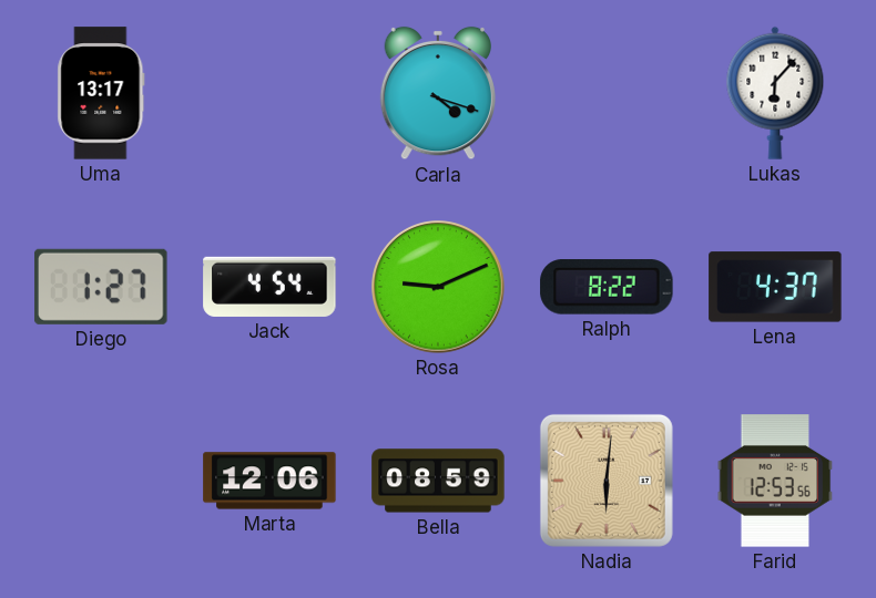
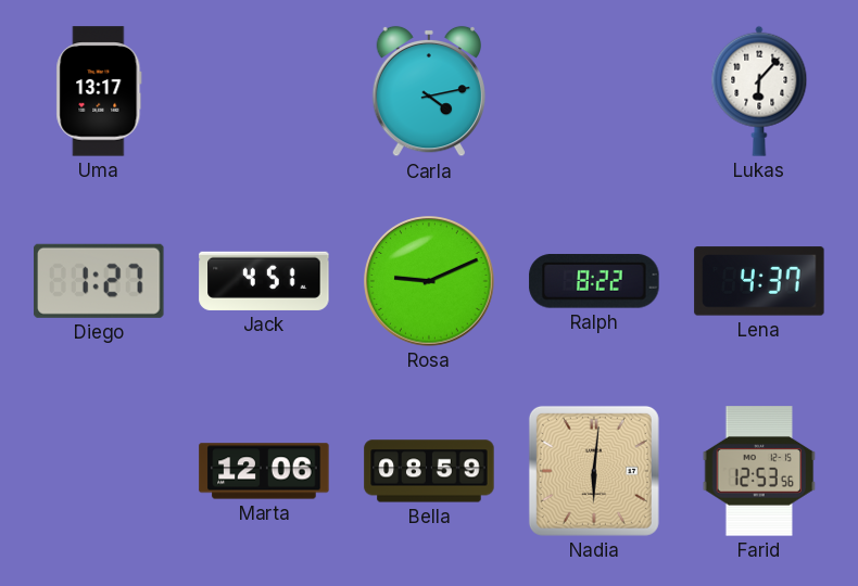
Carla: 4:18 -> 4:13 (428, 91)
Jack: 4:54 -> 4:51 (264, 281)
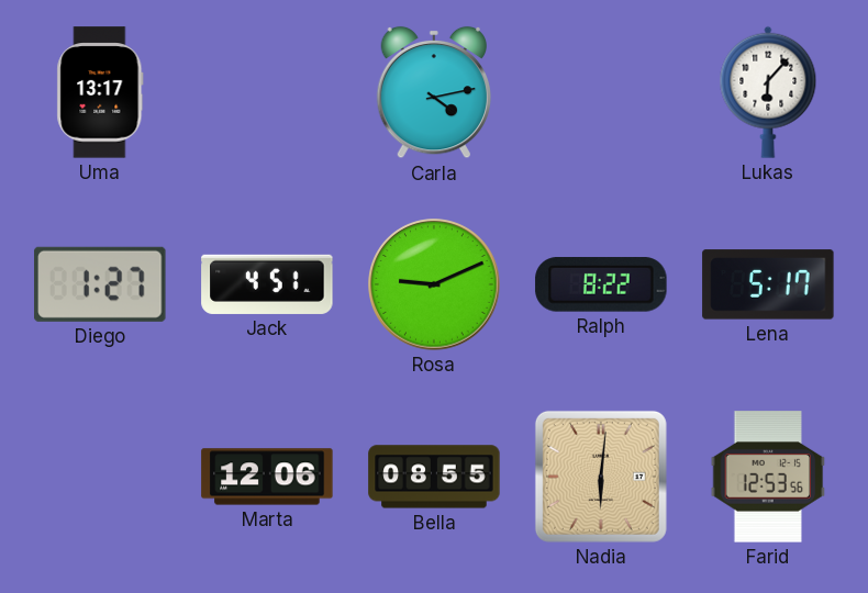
Lena: 4:37 -> 5:17 (768, 284)
Bella: 08:59 -> 08:55 (434, 477)
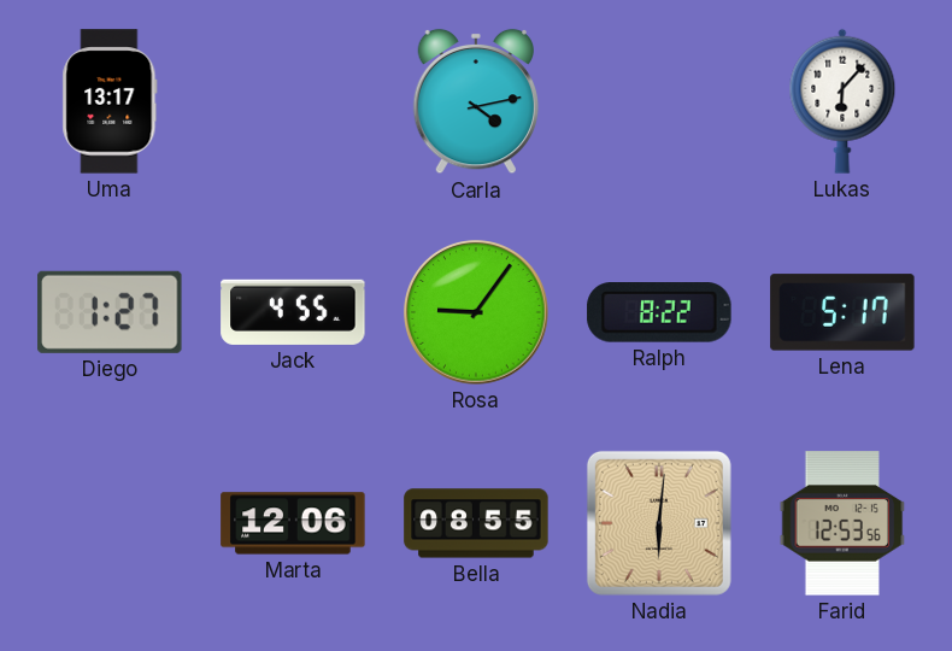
Jack: 4:51 -> 4:55 (293, 312)
Rosa: 9:11 -> 9:06 (476, 312)
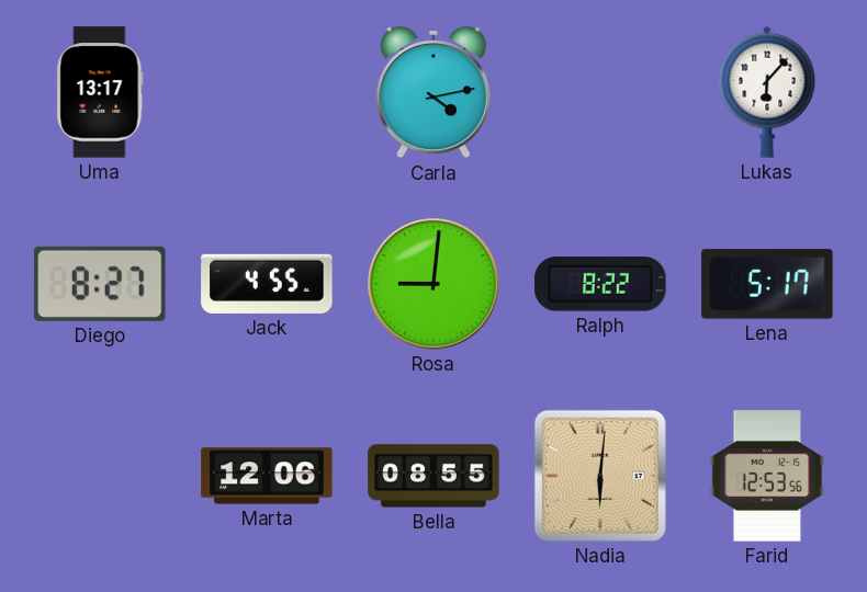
Diego: 1:27 -> 8:27 (100, 284)
Rosa: 9:06 -> 9:01 (434, 284)
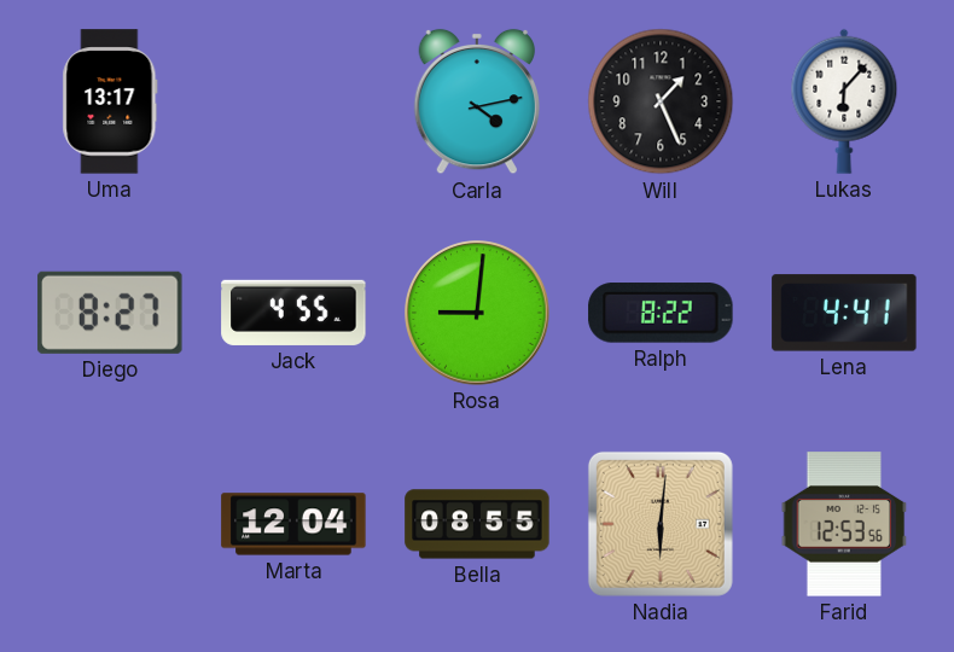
Will: none -> 1:26 (661, 101)
Lena: 5:17 -> 4:41 (844, 313)
Marta: 12:06 -> 12:04 (293, 524)
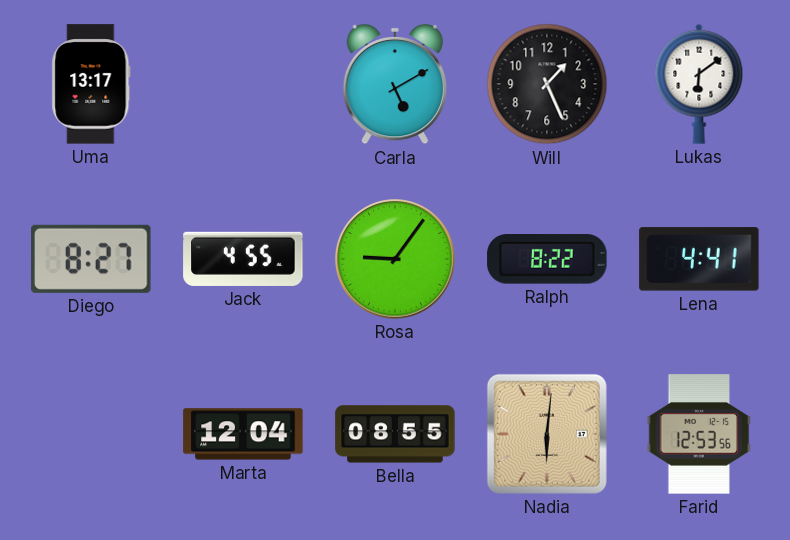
Carla: 4:13 -> 5:10 (394, 84)
Lukas: 6:07 -> 6:09 (699, 84)
Rosa: 9:01 -> 9:06 (395, 259)
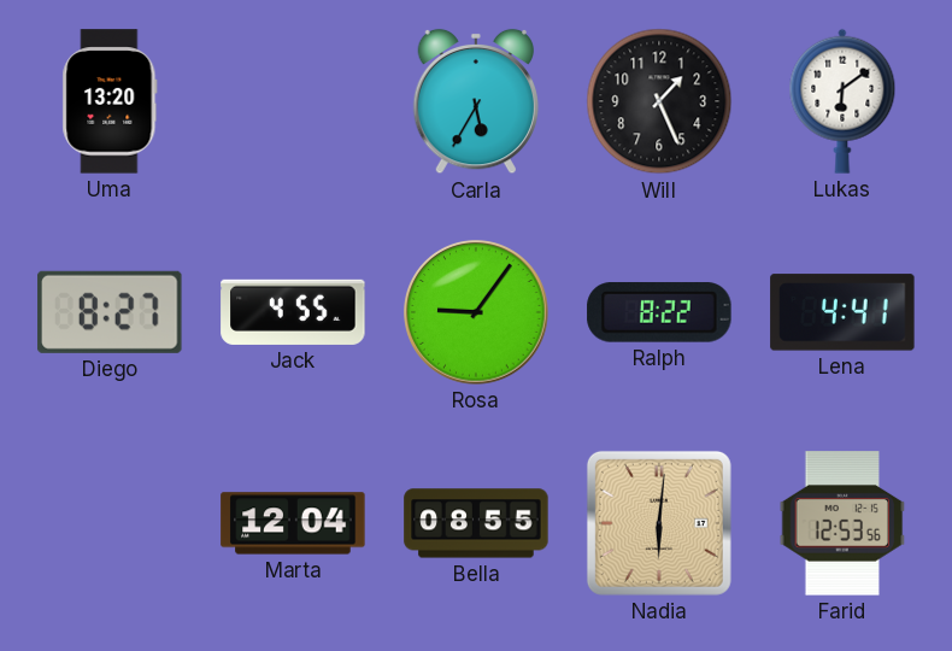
Uma: 13:17 -> 13:20 (110, 101)
Carla: 5:10 -> 5:35 (475, 101)
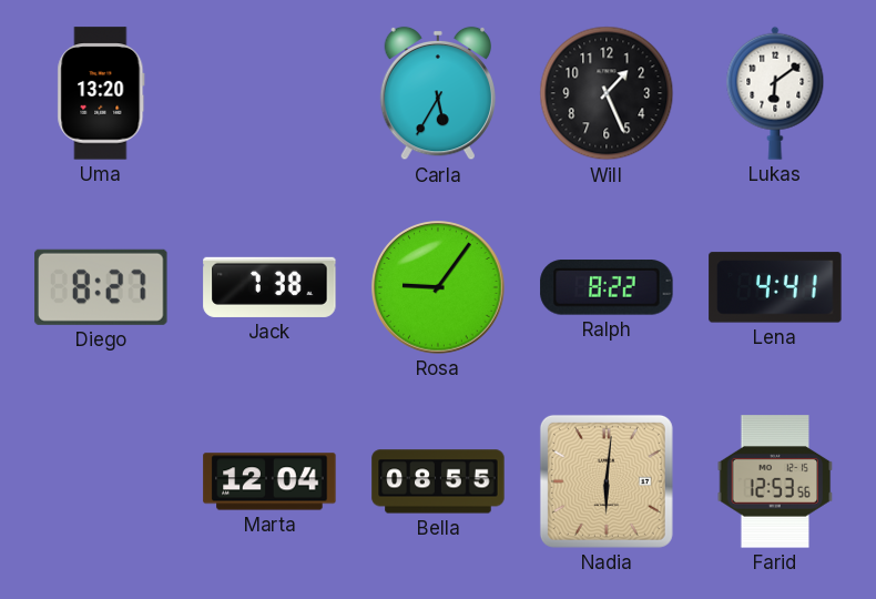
Jack: 4:55 -> 7:38 (269, 287)
